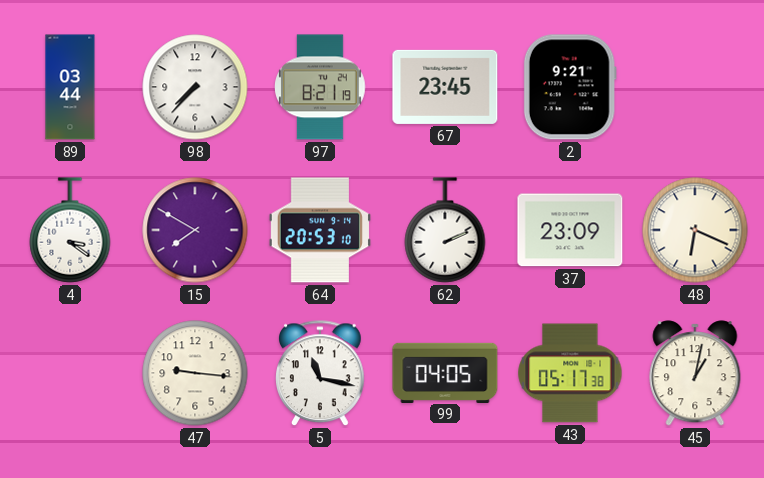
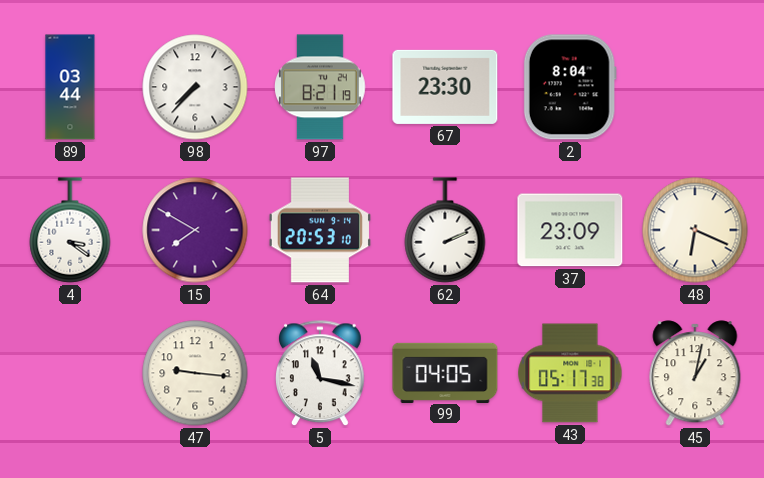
67: 23:45 -> 23:30 (445, 87)
2: 9:21 -> 8:04 (570, 87)
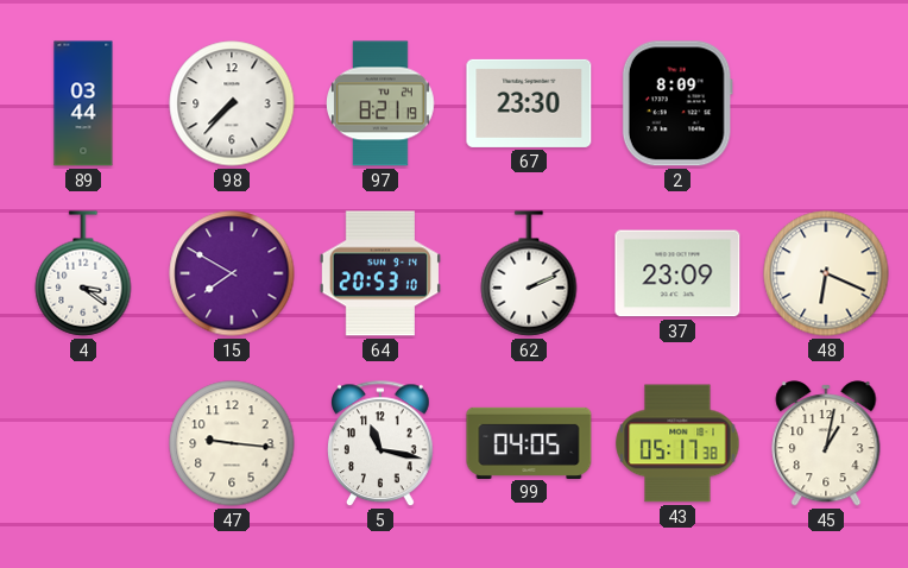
2: 8:04 -> 8:09 (677, 103)
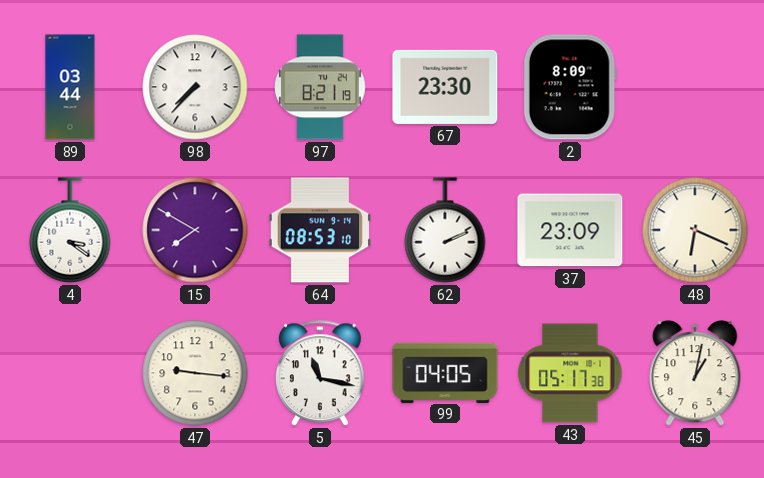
64: 20:53 -> 08:53 (320, 230)
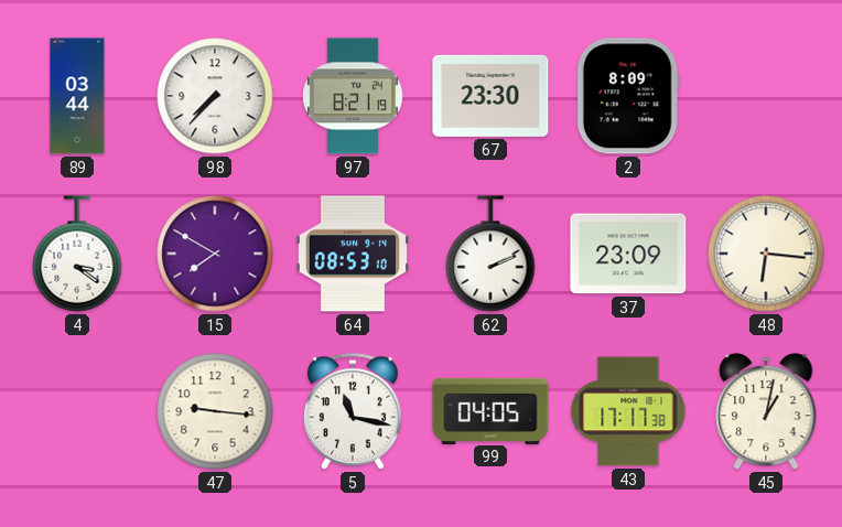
48: 6:19 -> 6:16 (766, 254)
43: 05:17 -> 17:17 (628, 411)
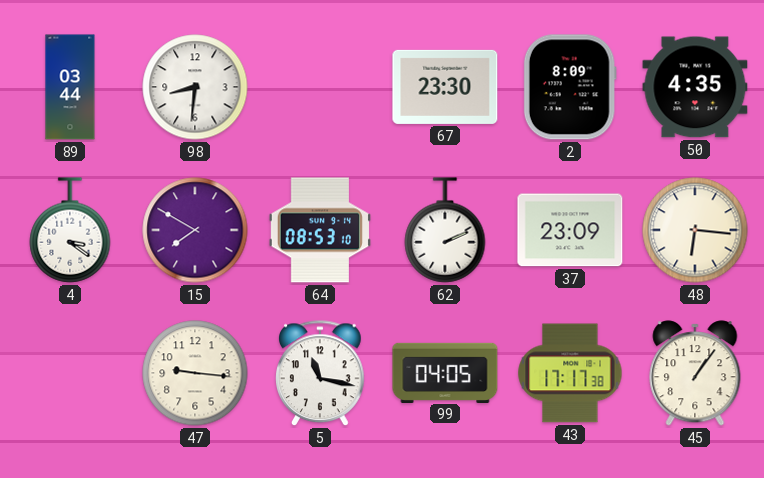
98: 7:37 -> 8:31 (195, 87)
97: 8:21 -> none (353, 96)
50: none -> 4:35 (695, 87)
45: 1:02 -> 1:06 (695, 373)
